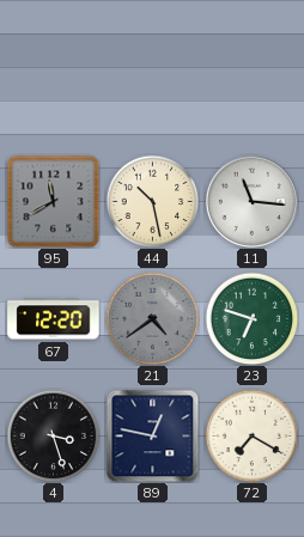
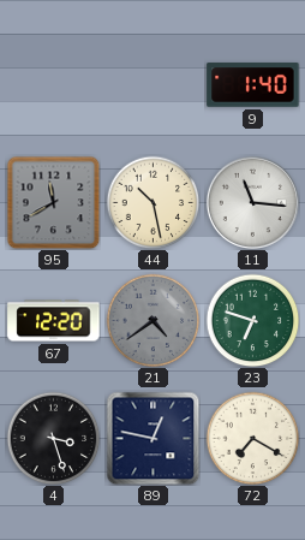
9: none -> 1:40 (253, 85)
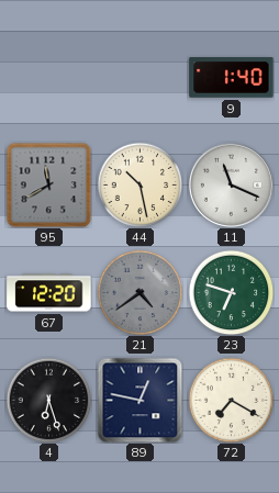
11: 11:16 -> 11:19 (231, 184)
4: 3:27 -> 6:27 (48, 400)
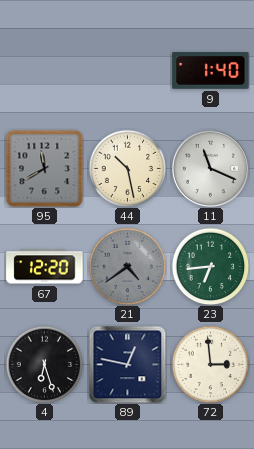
23: 6:48 -> 6:44 (210, 266)
72: 7:20 -> 2:59 (210, 364)
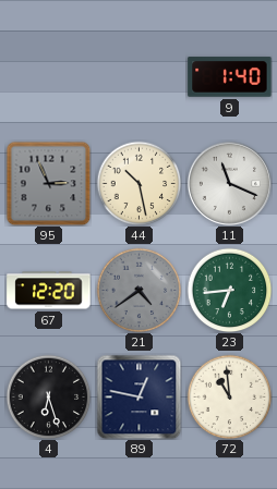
95: 11:40 -> 2:56 (48, 183)
72: 2:59 -> 10:59 (229, 396)
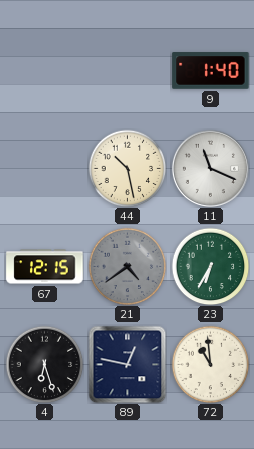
95: 2:56 -> none (48, 183)
67: 12:20 -> 12:15 (45, 267)
23: 6:44 -> 6:35 (210, 266)
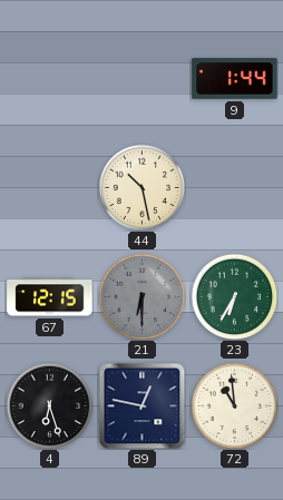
9: 1:40 -> 1:44 (235, 79)
11: 11:19 -> none (210, 168)
21: 4:39 -> 6:30 (141, 296)
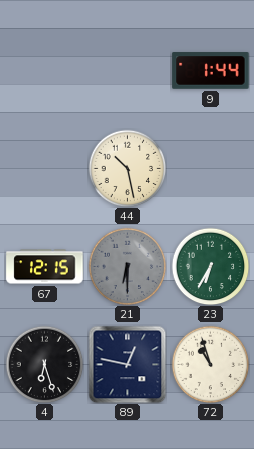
72: 10:59 -> 10:57 (210, 364)
